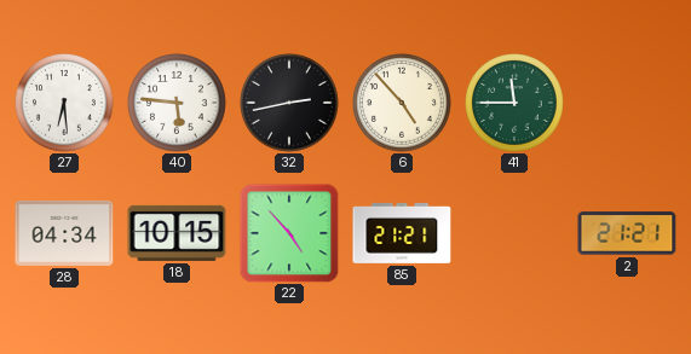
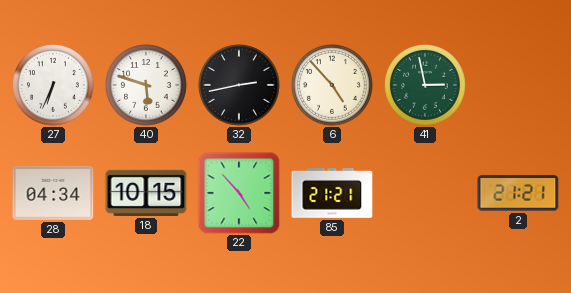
27: 6:29 -> 6:34 (54, 86)
40: 5:46 -> 5:48 (147, 86)
41: 11:45 -> 2:58 (426, 86)
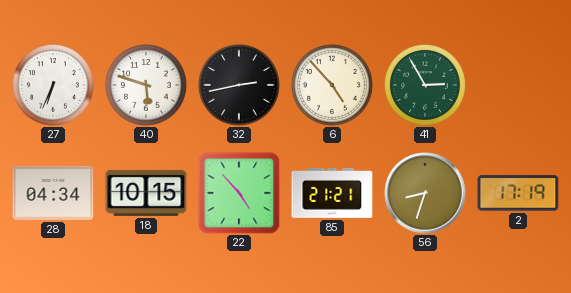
41: 2:58 -> 2:55 (426, 86)
56: none -> 8:33 (425, 193)
2: 21:21 -> 17:19 (518, 193)
